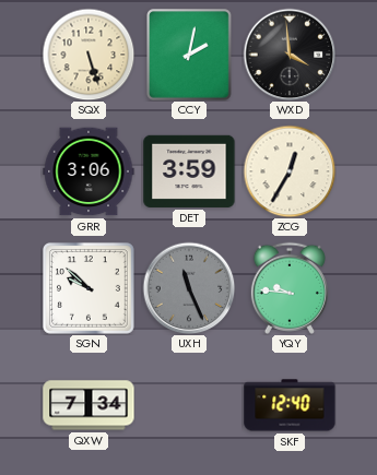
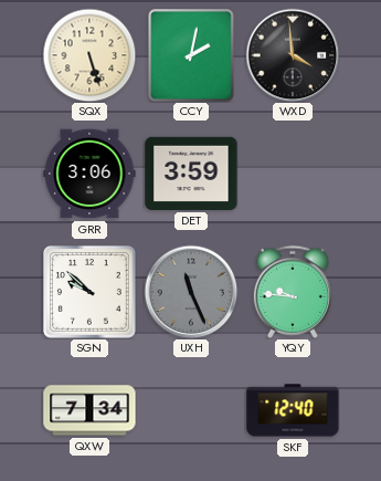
ZCG: 12:35 -> none (290, 171)
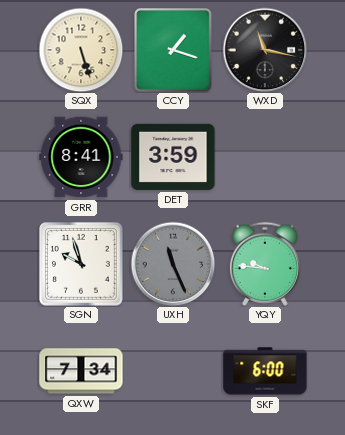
CCY: 2:02 -> 1:18 (173, 50)
WXD: 3:59 -> 11:17 (265, 50)
GRR: 3:06 -> 8:41 (81, 157)
SGN: 9:52 -> 9:57 (82, 264)
SKF: 12:40 -> 6:00 (265, 371)
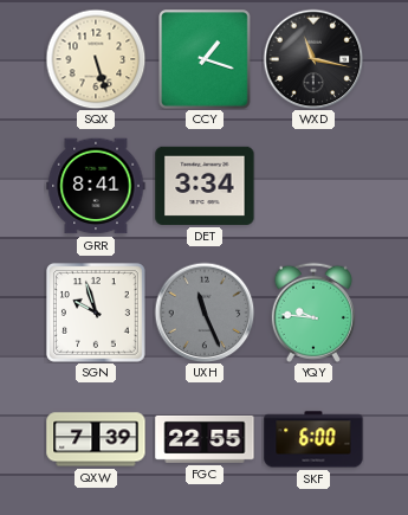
DET: 3:59 -> 3:34 (205, 186)
QXW: 7:34 -> 7:39 (96, 439)
FGC: none -> 22:55 (205, 439)
